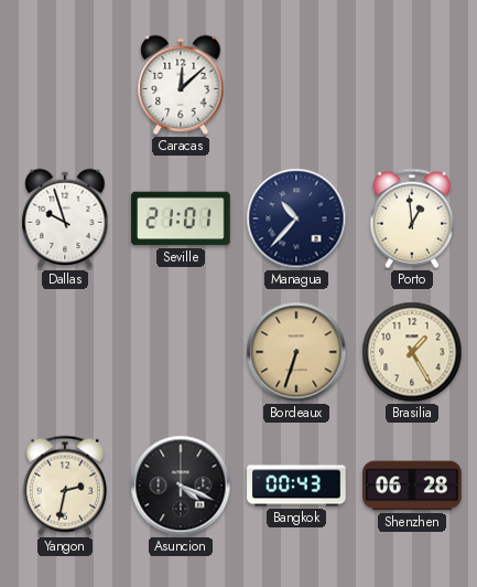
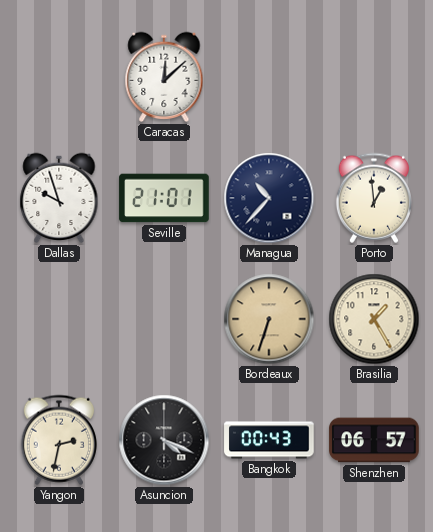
Shenzhen: 06:28 -> 06:57 (374, 440)
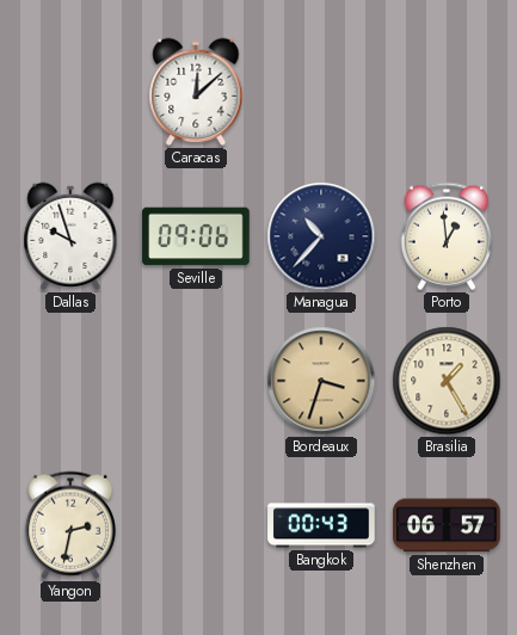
Seville: 21:01 -> 09:06 (196, 236)
Bordeaux: 6:33 -> 3:33 (321, 381)
Asuncion: 4:19 -> none (164, 440)
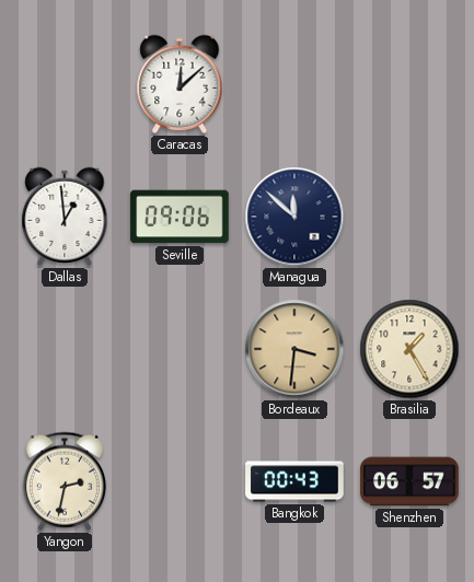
Dallas: 9:57 -> 12:59 (65, 217)
Managua: 10:37 -> 11:52 (294, 217)
Porto: 12:59 -> none (447, 236)
Bordeaux: 3:33 -> 3:31 (294, 349)
